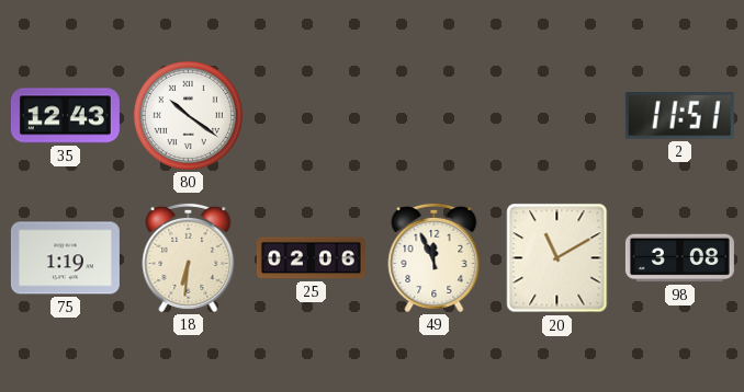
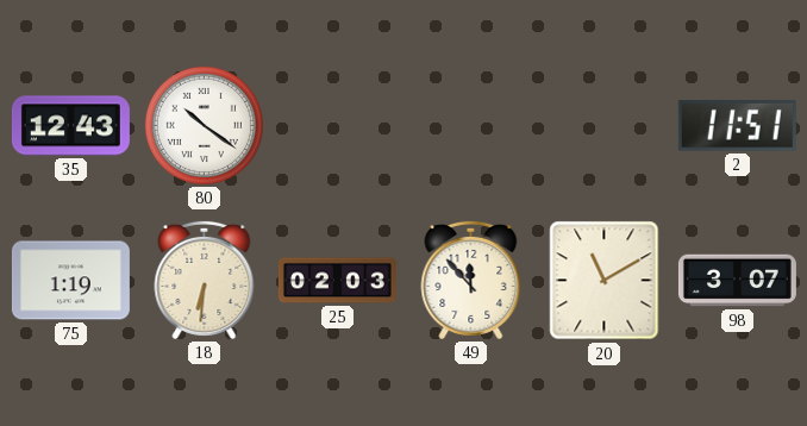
25: 02:06 -> 02:03 (337, 281)
49: 11:56 -> 11:53 (471, 280)
98: 3:08 -> 3:07 (737, 281)
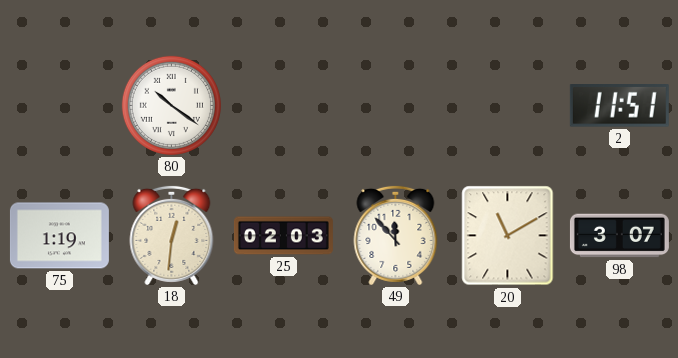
35: 12:43 -> none (70, 126)
18: 6:31 -> 12:31 (172, 235)
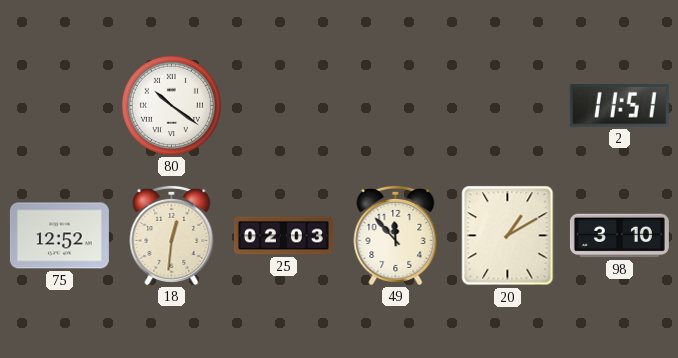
75: 1:19 -> 12:52 (59, 236)
20: 11:10 -> 1:10 (508, 236)
98: 3:07 -> 3:10 (619, 236)
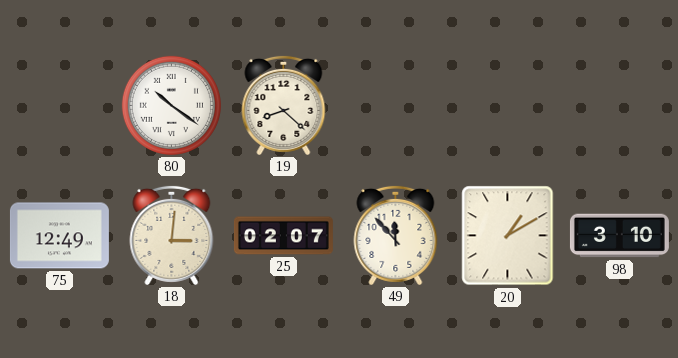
19: none -> 8:22 (284, 105)
2: 11:51 -> none (619, 106)
75: 12:52 -> 12:49 (59, 236)
18: 12:31 -> 3:01 (172, 235)
25: 02:03 -> 02:07 (283, 236)
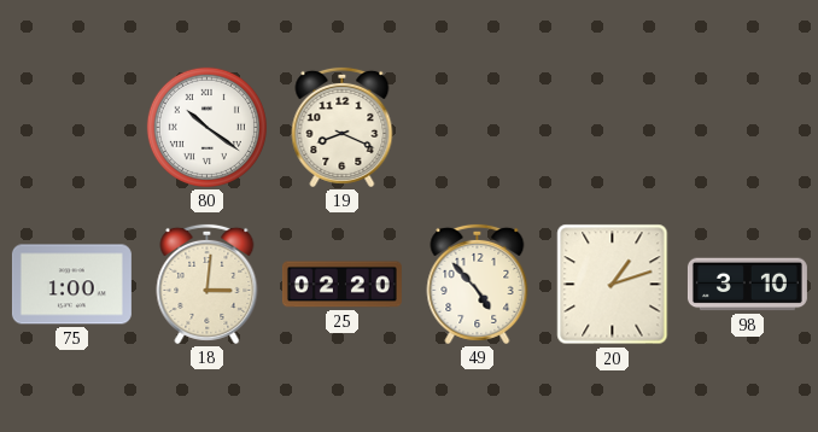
19: 8:22 -> 8:19 (343, 127)
75: 12:49 -> 1:00 (71, 285)
25: 02:07 -> 02:20 (341, 285)
49: 11:53 -> 4:53 (478, 284)
20: 1:10 -> 1:12 (613, 285)
